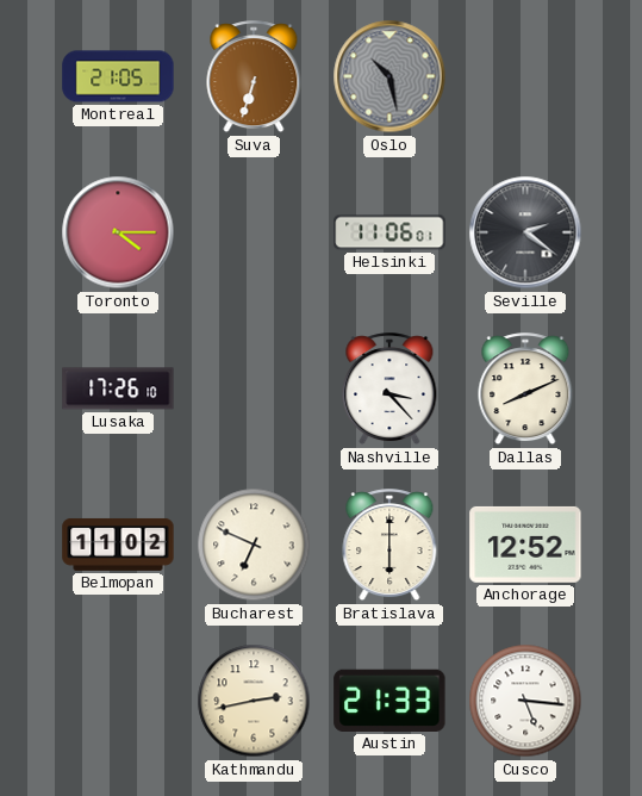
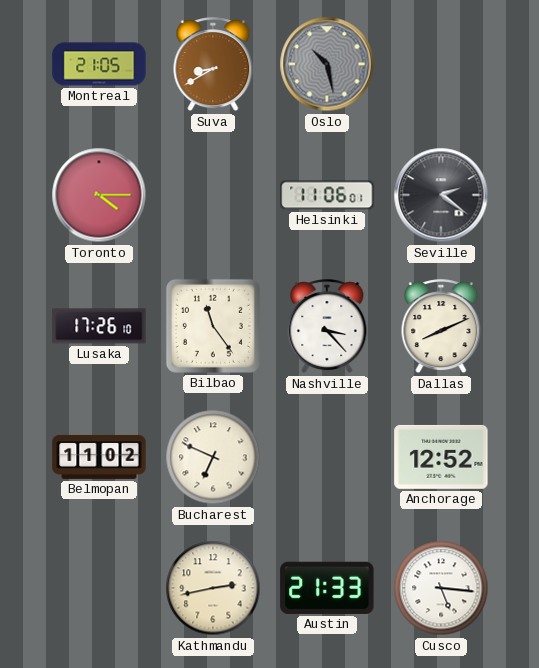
Suva: 6:33 -> 8:40 (213, 65)
Bilbao: none -> 11:24 (213, 326)
Bratislava: 6:00 -> none (389, 546)
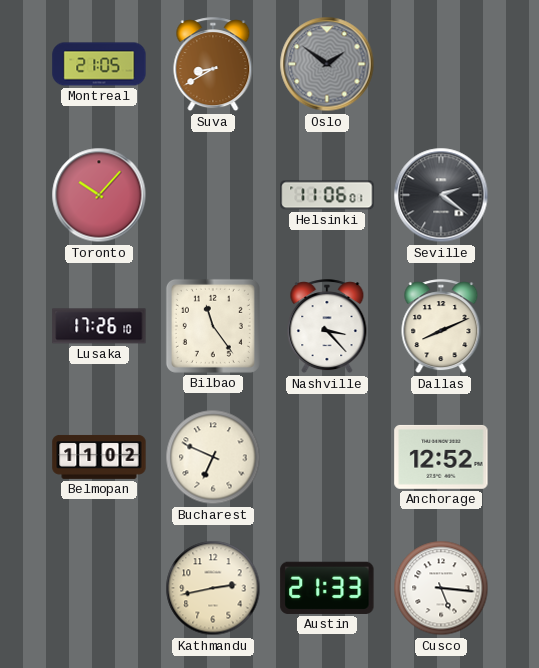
Oslo: 10:28 -> 1:51 (327, 64)
Toronto: 4:15 -> 10:07 (99, 195)
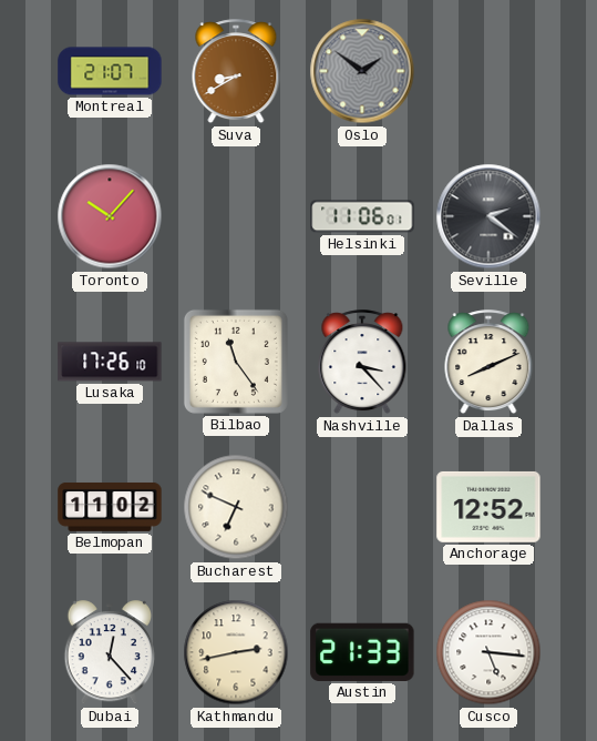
Montreal: 21:05 -> 21:07 (110, 71)
Dubai: none -> 12:23 (109, 653)
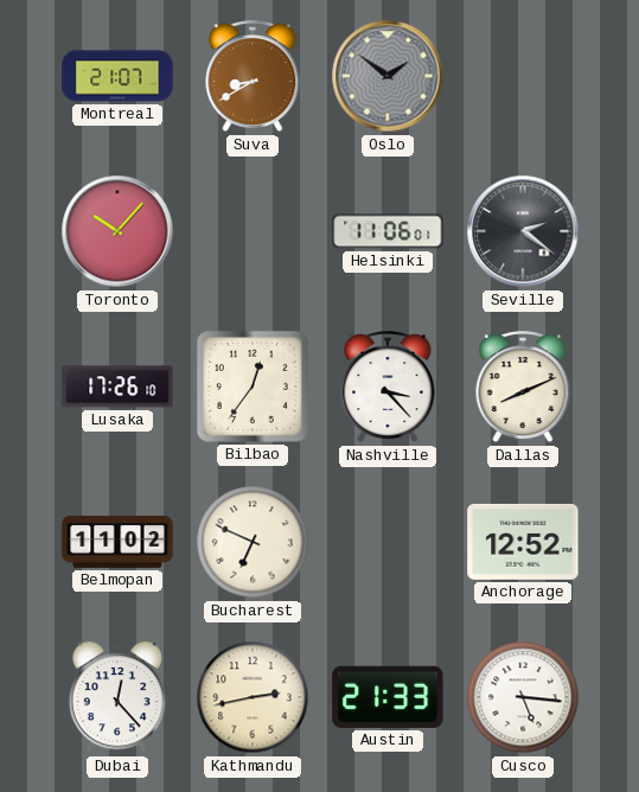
Bilbao: 11:24 -> 12:36 (253, 387)
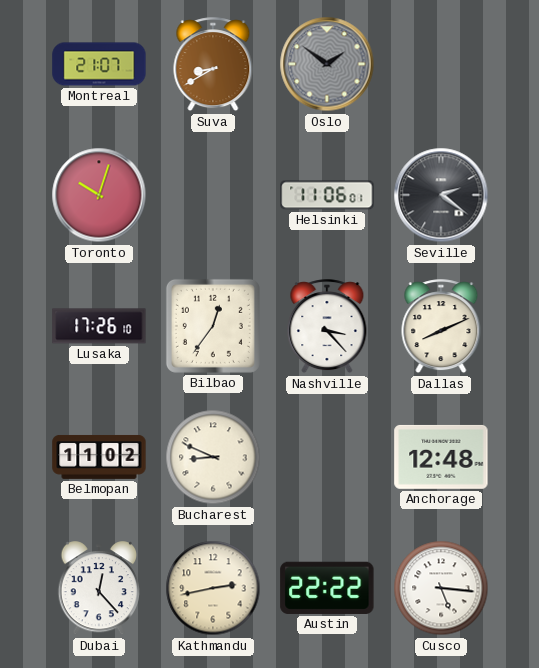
Toronto: 10:07 -> 10:03 (99, 195)
Bucharest: 6:49 -> 8:49 (213, 457)
Anchorage: 12:52 -> 12:48 (441, 457)
Austin: 21:33 -> 22:22 (327, 588)
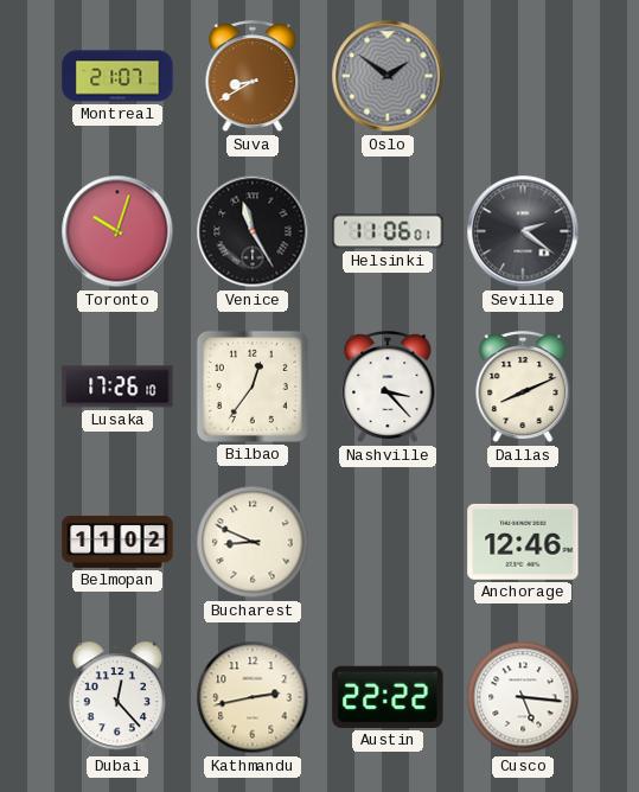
Venice: none -> 11:25 (253, 231)
Anchorage: 12:48 -> 12:46 (523, 542)
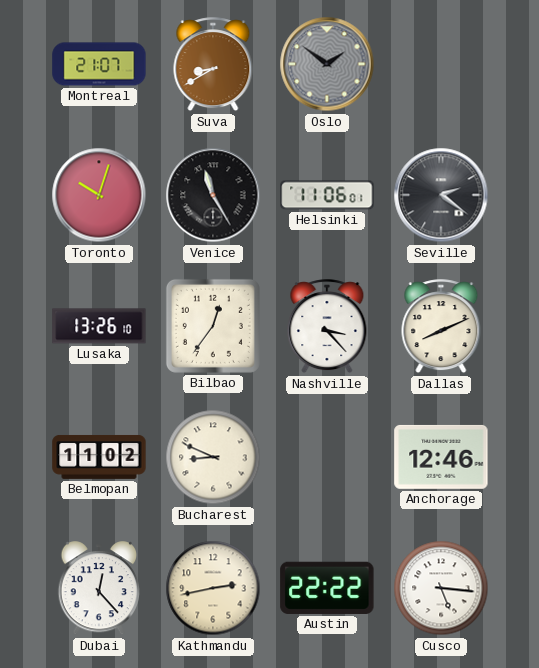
Lusaka: 17:26 -> 13:26 (99, 326)
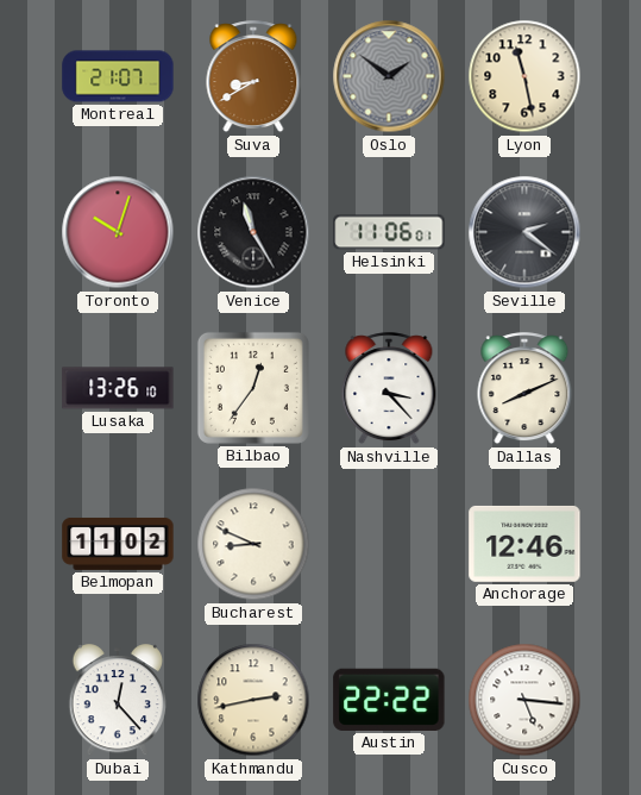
Lyon: none -> 11:28 (524, 76)
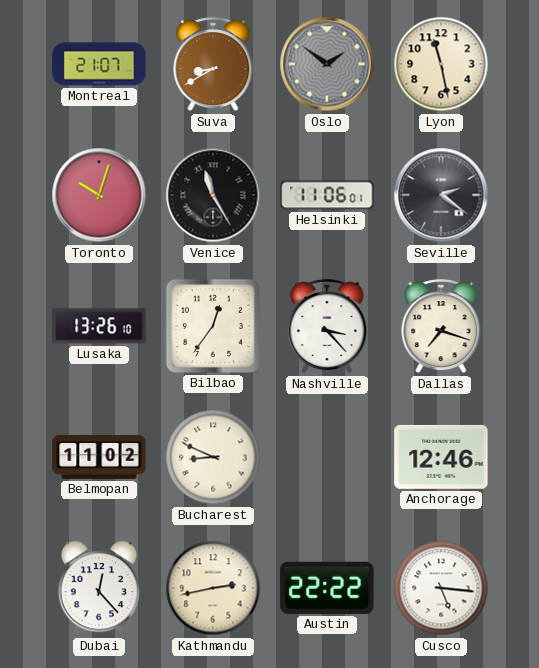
Dallas: 8:11 -> 7:18 (441, 327)
